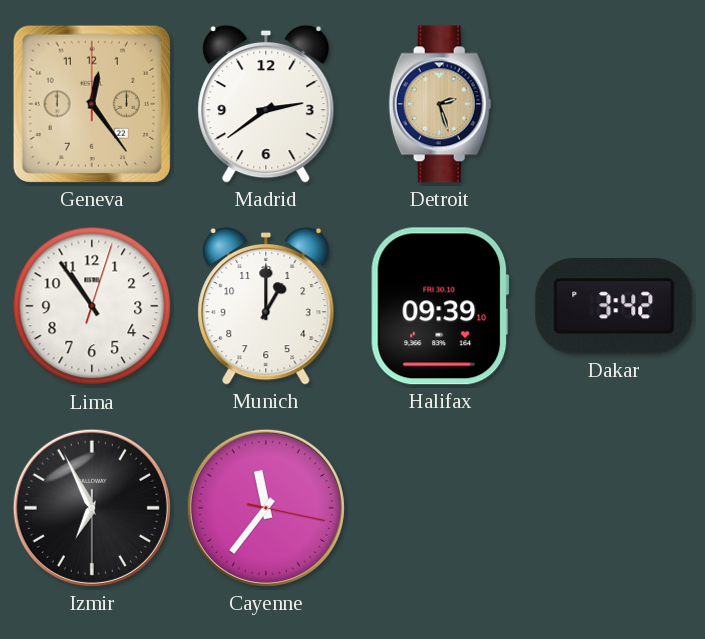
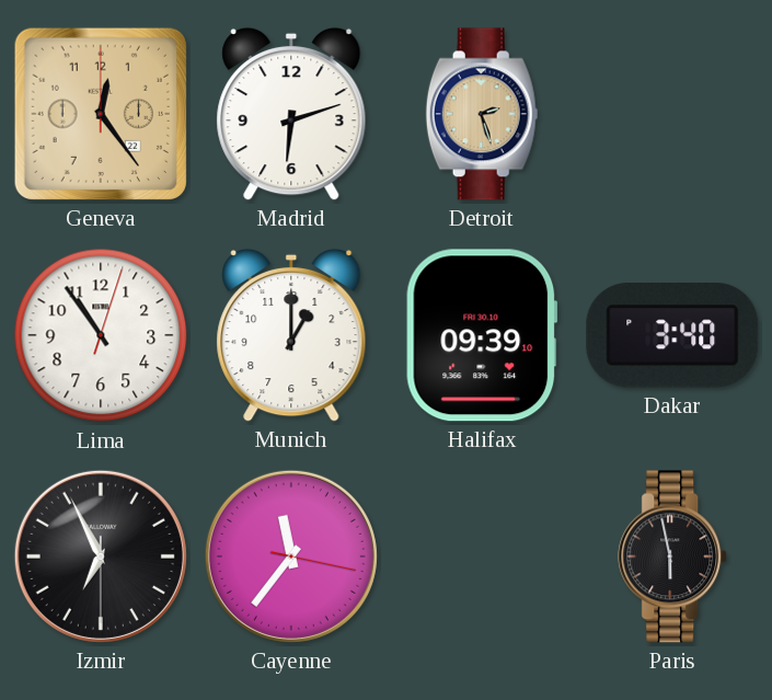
Madrid: 2:39 -> 6:12 (291, 114)
Dakar: 3:42 -> 3:40 (672, 336)
Paris: none -> 5:58 (673, 556)
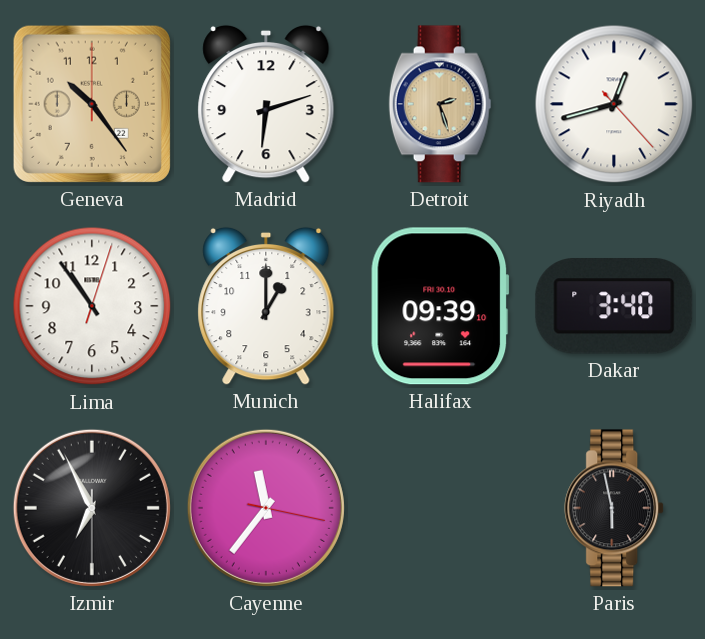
Geneva: 12:24 -> 10:24 (92, 104)
Riyadh: none -> 12:42 (614, 104)
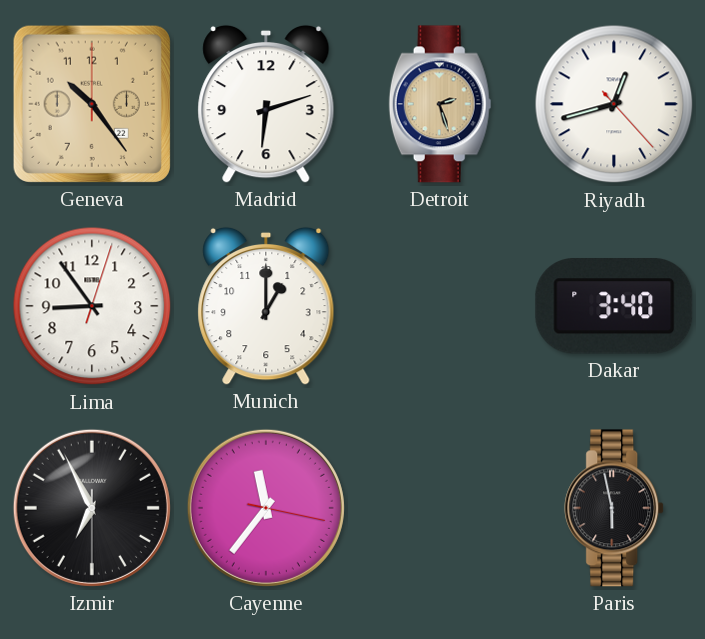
Lima: 10:54 -> 8:54 (92, 306)
Halifax: 09:39 -> none (440, 306)
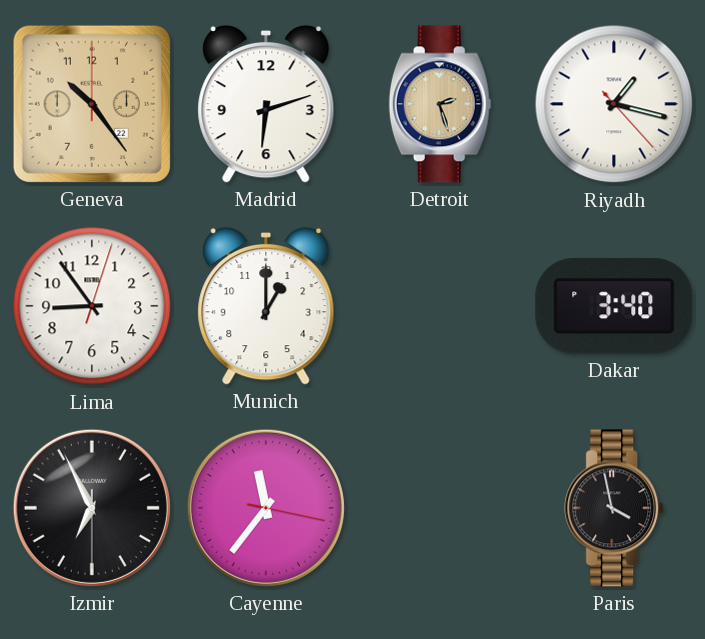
Riyadh: 12:42 -> 1:17 (614, 104)
Paris: 5:58 -> 3:58 (615, 508)
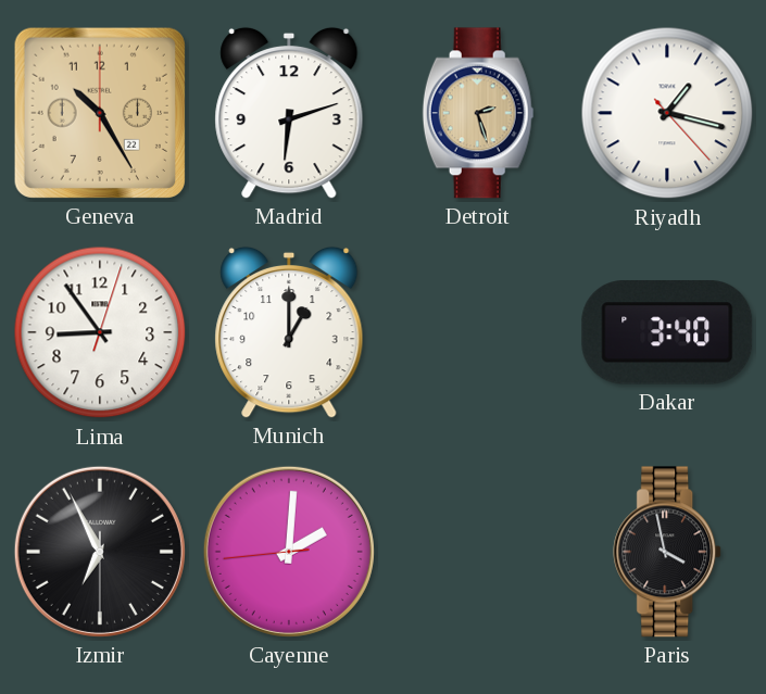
Geneva: 10:24 -> 10:25 (100, 113)
Cayenne: 11:36 -> 2:00 (289, 552)
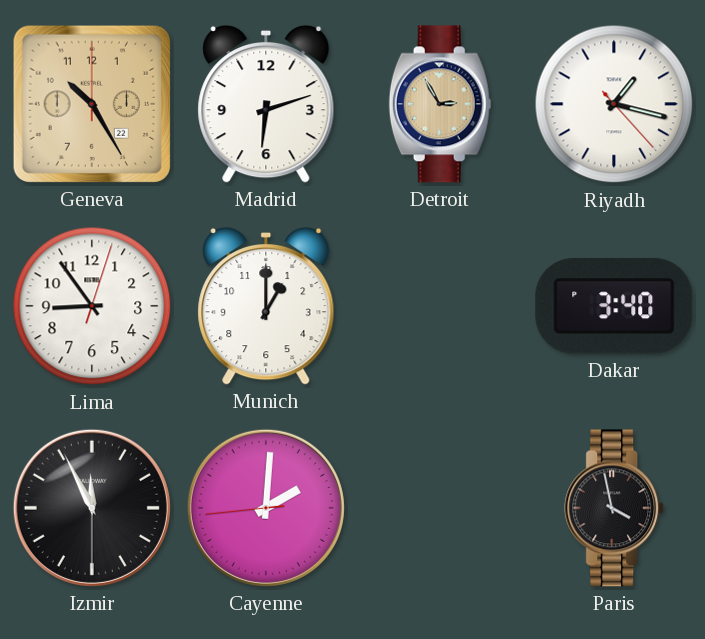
Detroit: 2:27 -> 2:55 (440, 104)
Izmir: 6:55 -> 11:55 (92, 508)
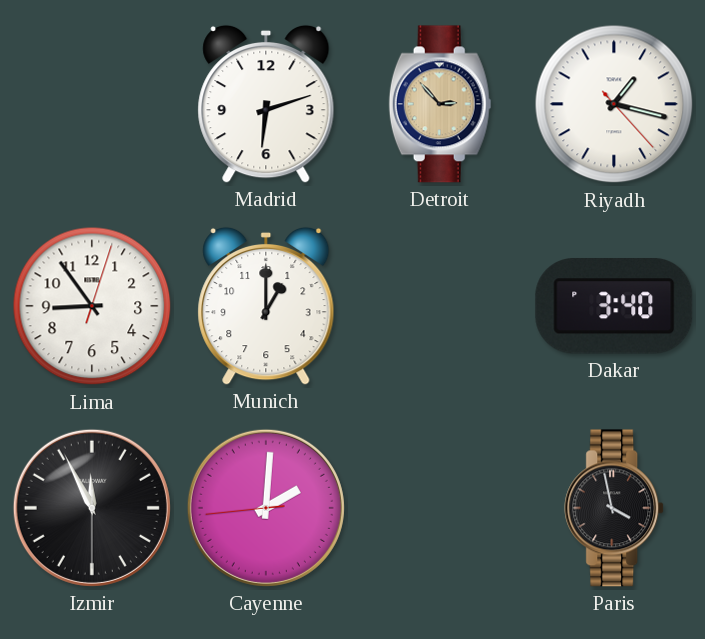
Geneva: 10:25 -> none (92, 104)
Detroit: 2:55 -> 2:53 (440, 104)
